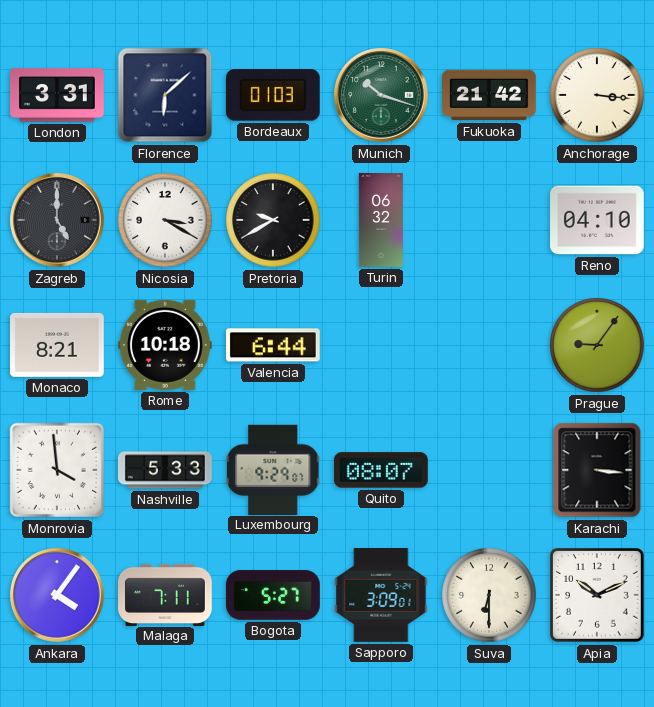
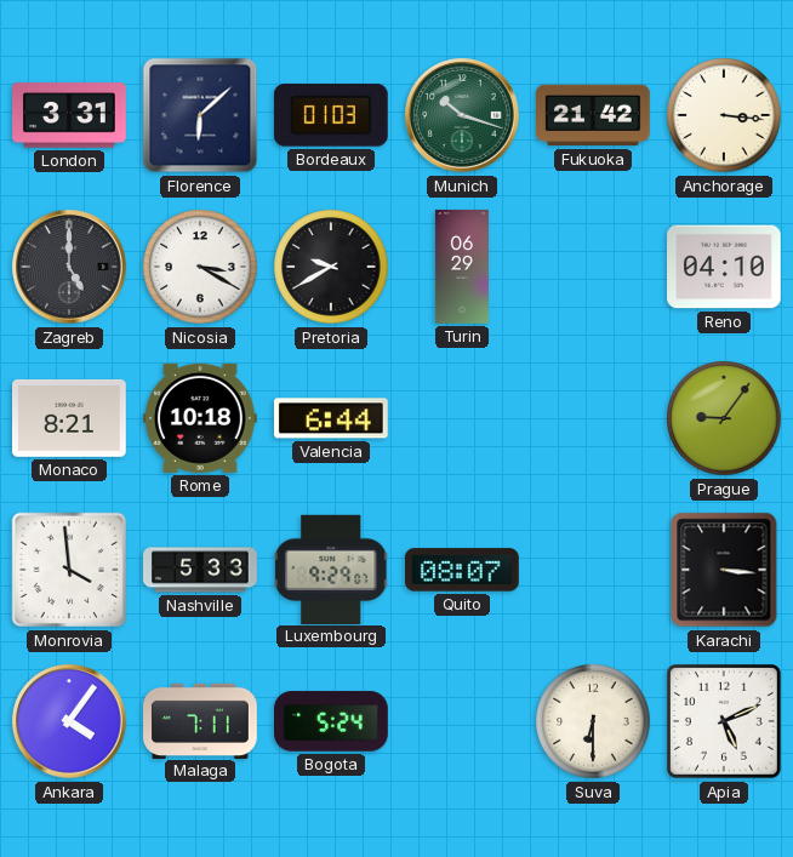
Turin: 06:32 -> 06:29 (462, 267)
Bogota: 5:27 -> 5:24 (332, 721)
Sapporo: 3:09 -> none (381, 596)
Apia: 10:11 -> 5:11 (725, 722)
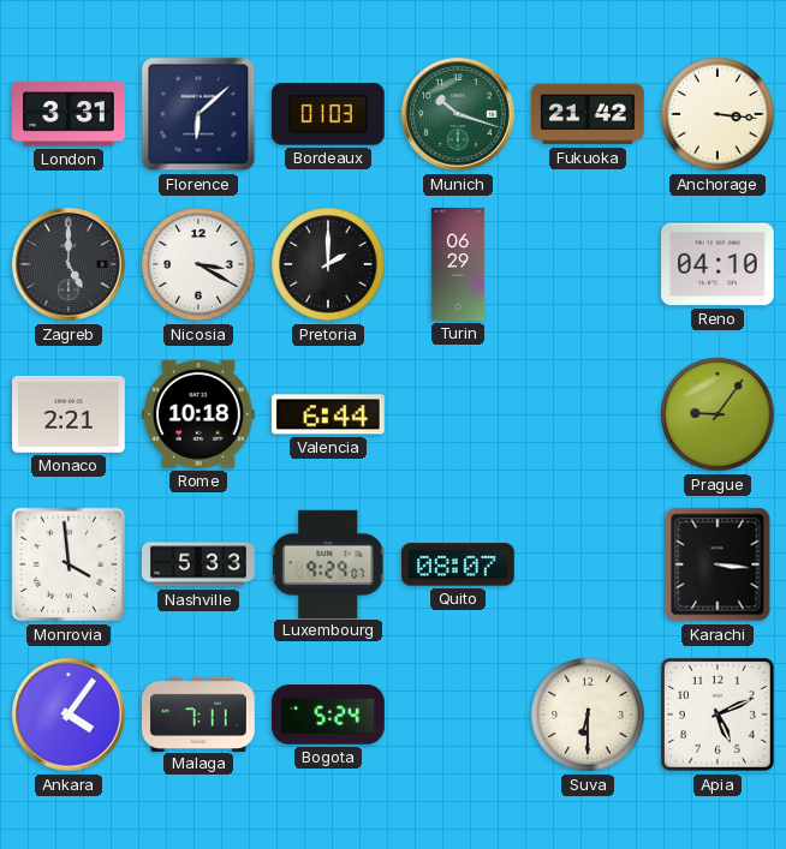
Pretoria: 9:40 -> 2:00 (328, 264)
Monaco: 8:21 -> 2:21 (70, 414)
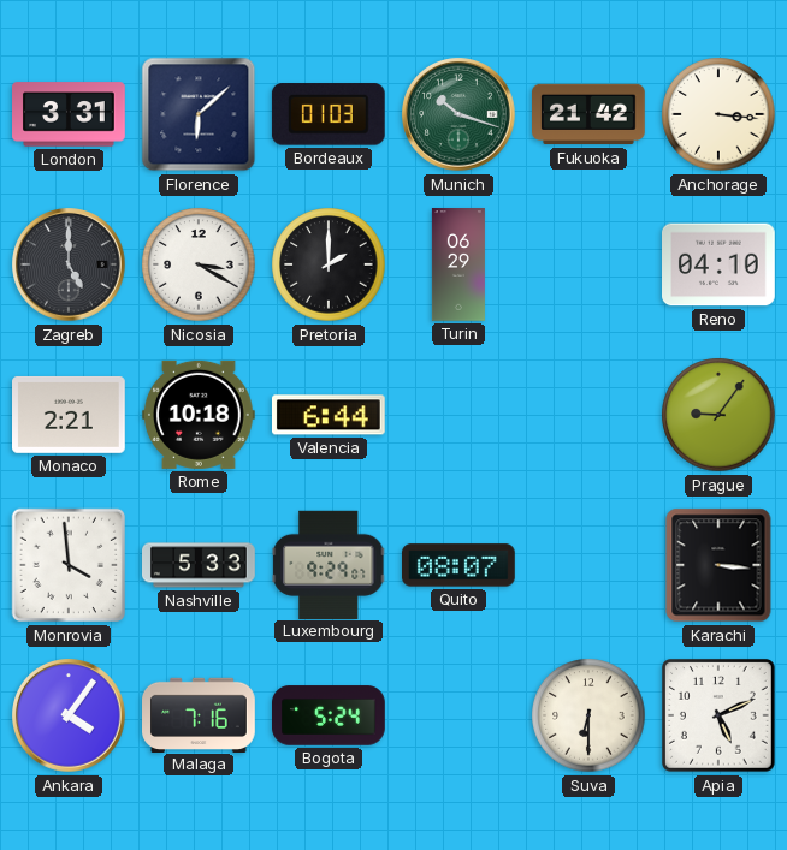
Malaga: 7:11 -> 7:16 (199, 714)
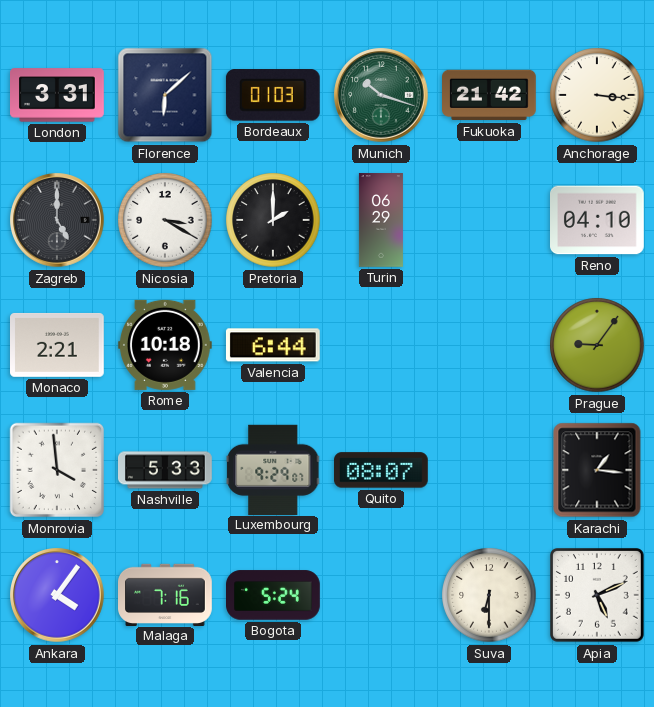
Karachi: 3:16 -> 1:16 (597, 470)
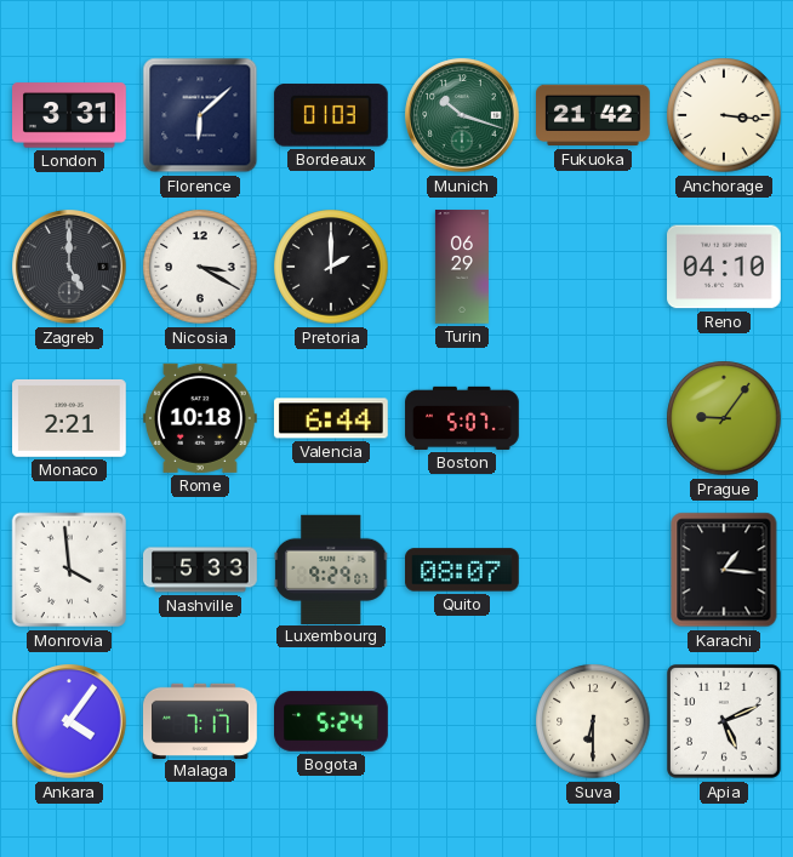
Boston: none -> 5:07 (462, 418)
Malaga: 7:16 -> 7:17 (200, 720)
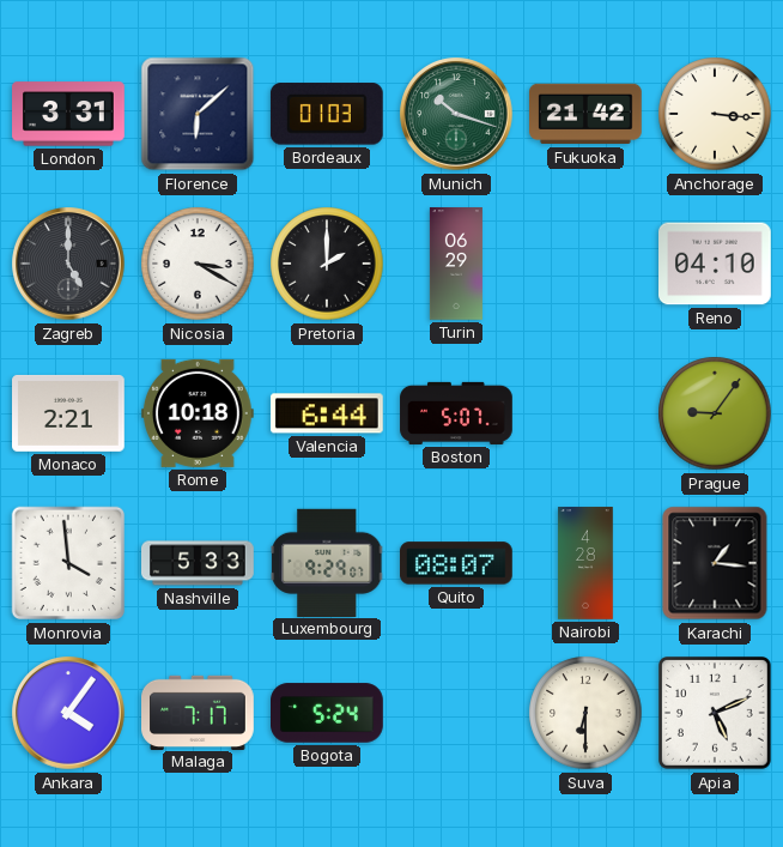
Nairobi: none -> 4:28 (585, 563)
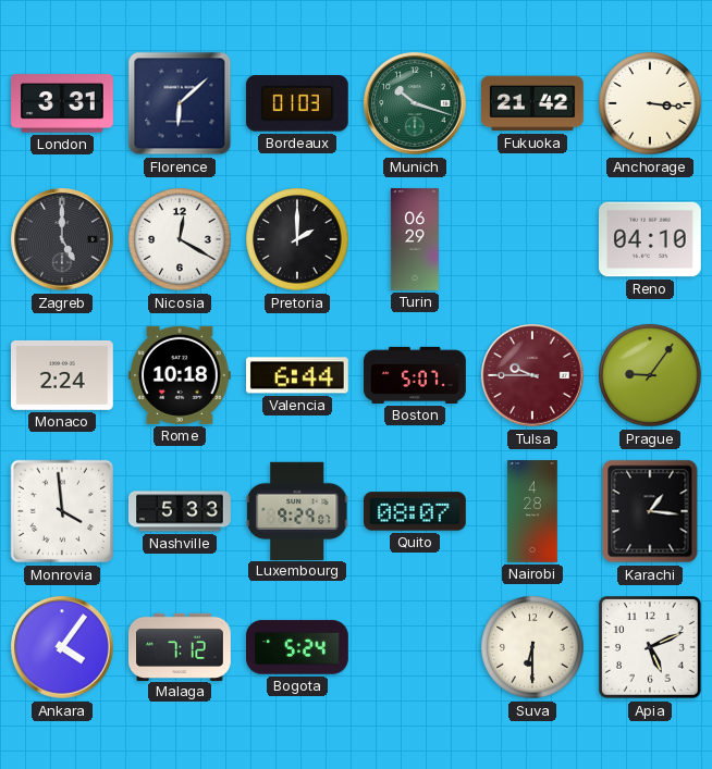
Nicosia: 3:20 -> 12:20 (180, 239)
Monaco: 2:21 -> 2:24 (63, 375)
Tulsa: none -> 9:45 (532, 375)
Malaga: 7:17 -> 7:12 (180, 646)
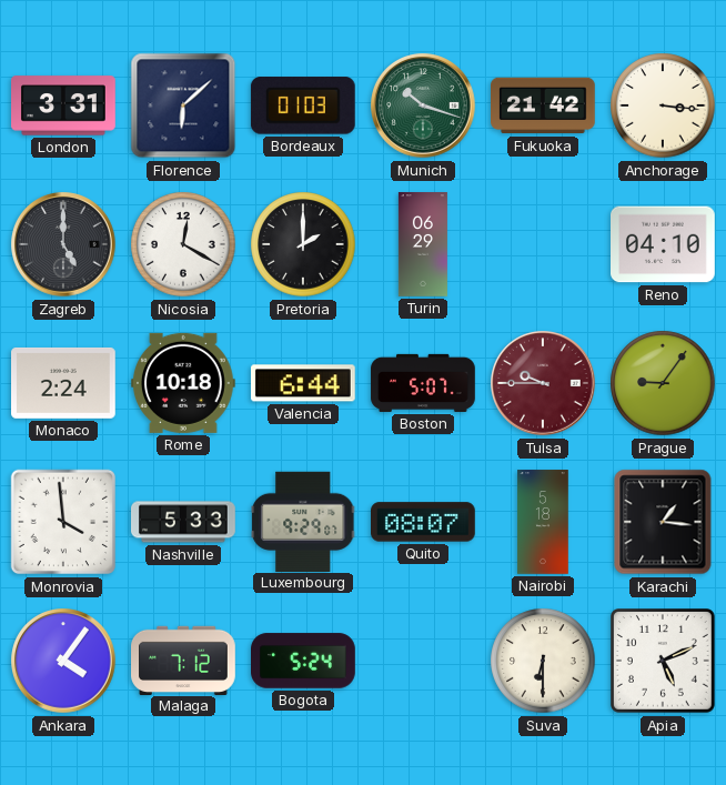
Nairobi: 4:28 -> 5:18 (543, 522)
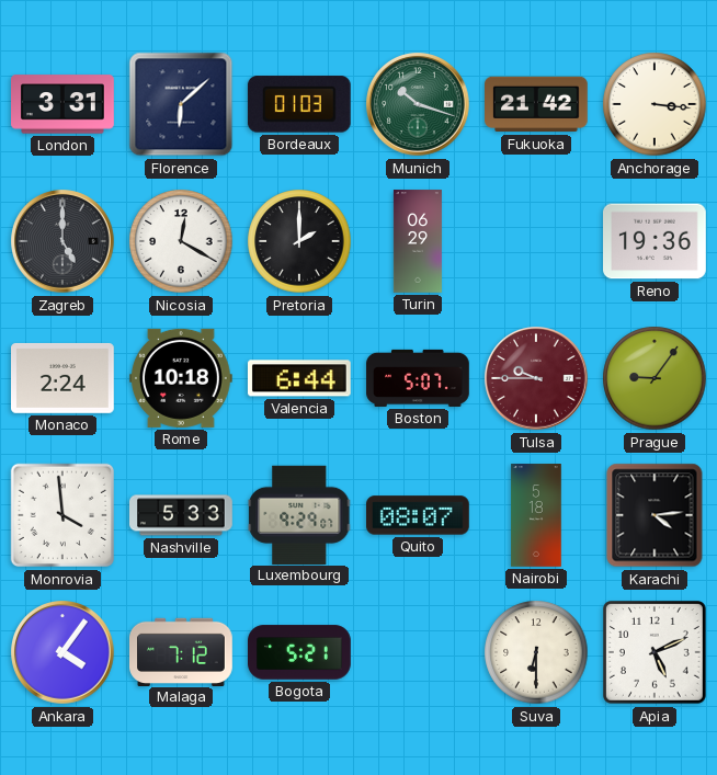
Reno: 04:10 -> 19:36 (656, 241)
Karachi: 1:16 -> 4:14 (655, 515)
Bogota: 5:24 -> 5:21 (300, 652)
